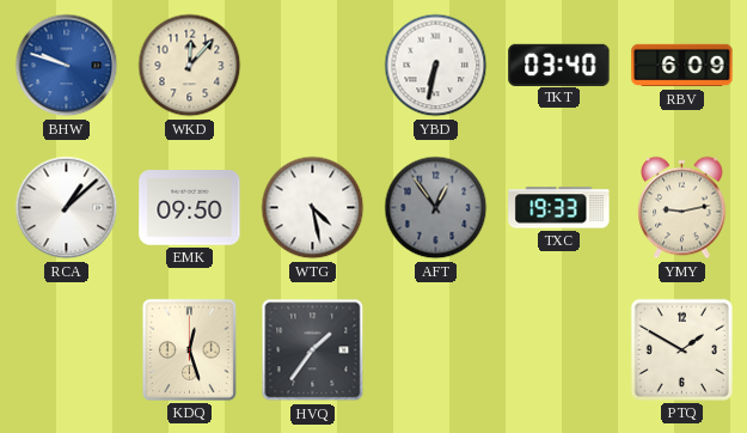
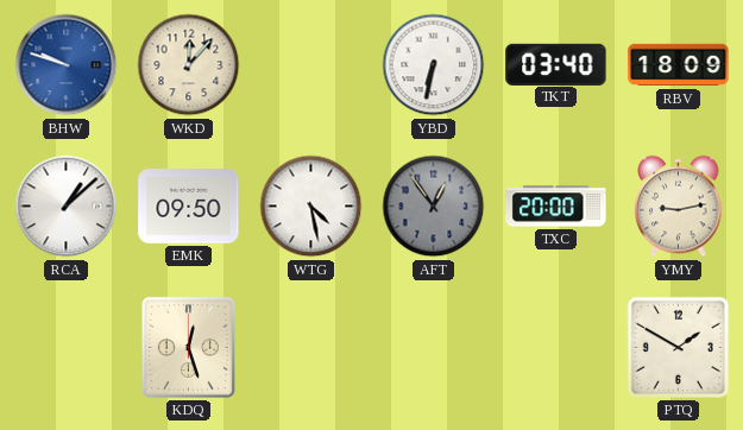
RBV: 6:09 -> 18:09 (679, 65)
TXC: 19:33 -> 20:00 (556, 207)
HVQ: 1:36 -> none (313, 350)
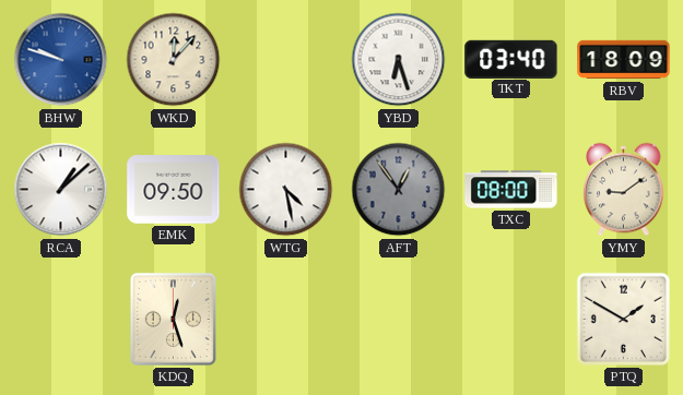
YBD: 6:32 -> 6:27 (399, 60)
TXC: 20:00 -> 08:00 (511, 190)
YMY: 9:13 -> 9:09 (624, 190)
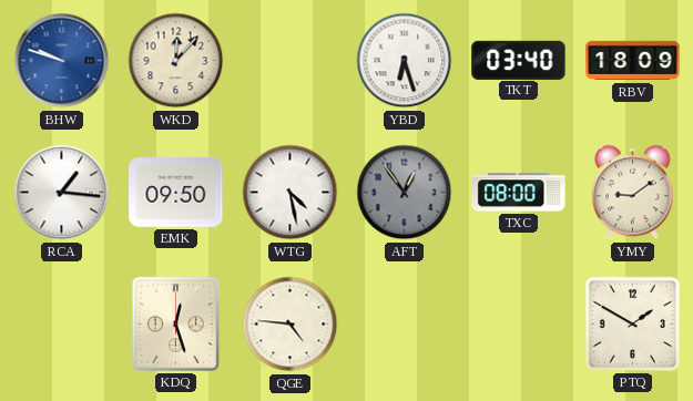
RCA: 1:08 -> 1:16 (62, 193)
QGE: none -> 4:46 (291, 325)
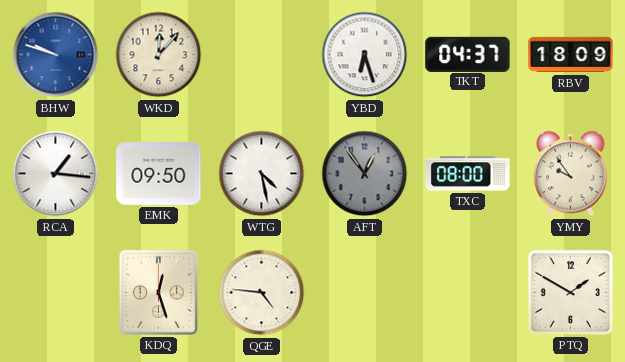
TKT: 03:40 -> 04:37 (468, 54)
YMY: 9:09 -> 9:54 (571, 174)
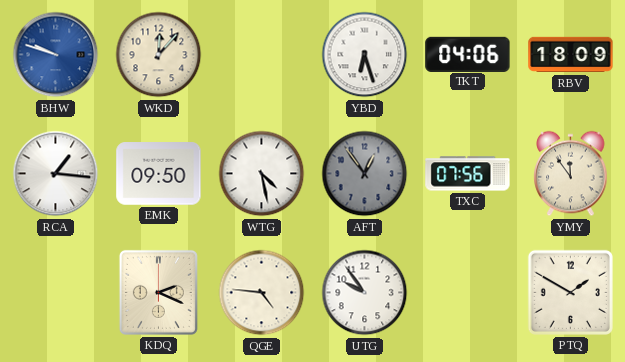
TKT: 04:37 -> 04:06 (468, 54)
TXC: 08:00 -> 07:56 (468, 174)
YMY: 9:54 -> 11:54 (571, 174)
KDQ: 12:27 -> 2:19 (158, 292)
UTG: none -> 9:54 (365, 293)
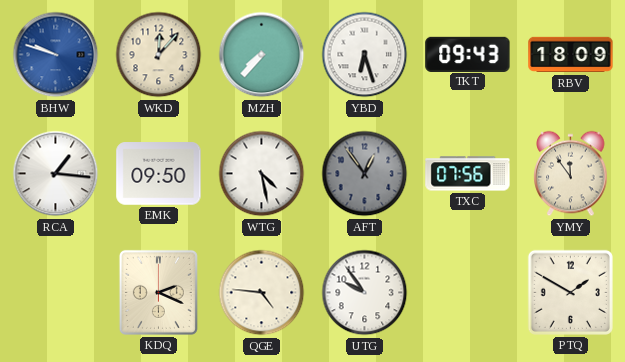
MZH: none -> 7:37 (262, 55)
TKT: 04:06 -> 09:43 (468, 54)
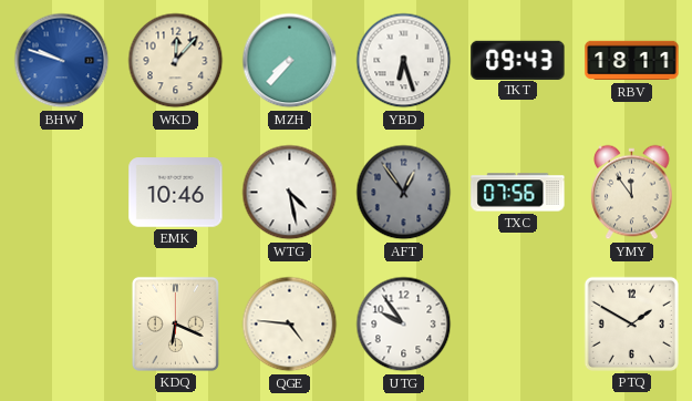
RBV: 18:09 -> 18:11 (632, 61)
RCA: 1:16 -> none (56, 174)
EMK: 09:50 -> 10:46 (176, 193)
KDQ: 2:19 -> 6:19 (175, 323)
